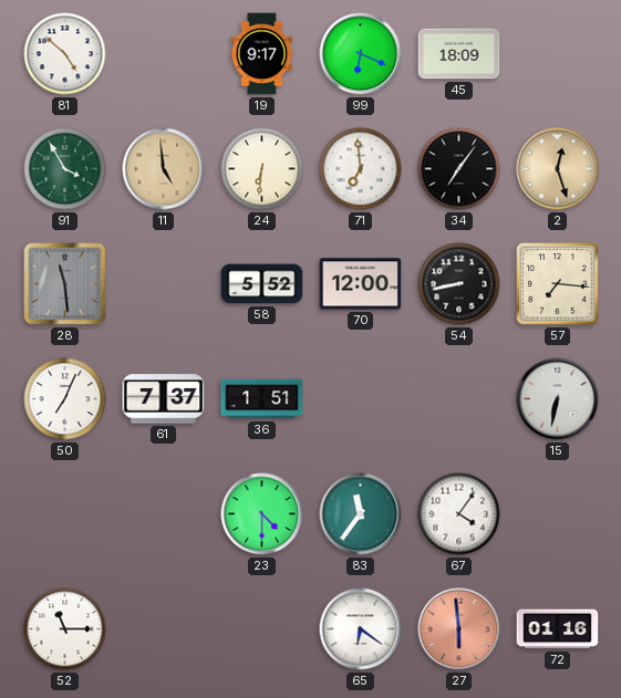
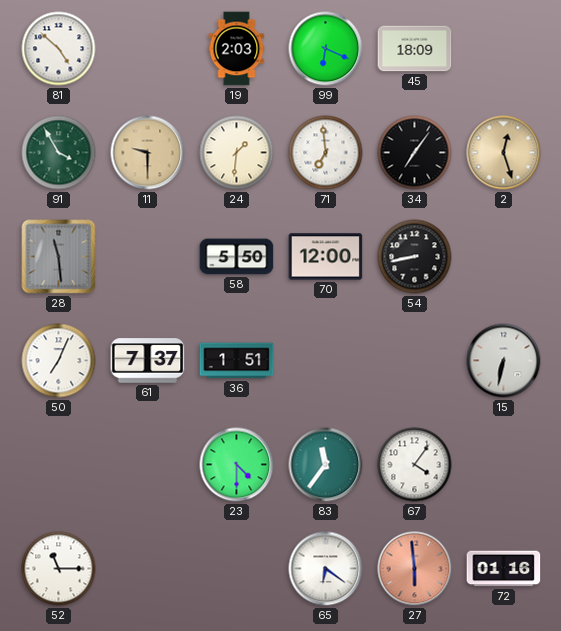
19: 9:17 -> 2:03 (237, 49)
11: 4:59 -> 9:30 (148, 153)
24: 6:31 -> 1:31 (237, 153)
58: 5:52 -> 5:50 (237, 257)
57: 7:16 -> none (558, 284)
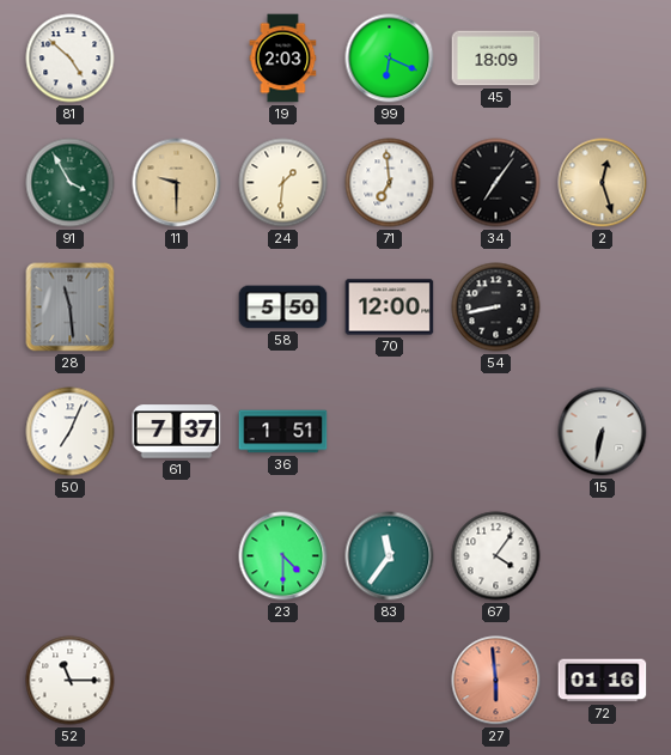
65: 6:21 -> none (326, 569)
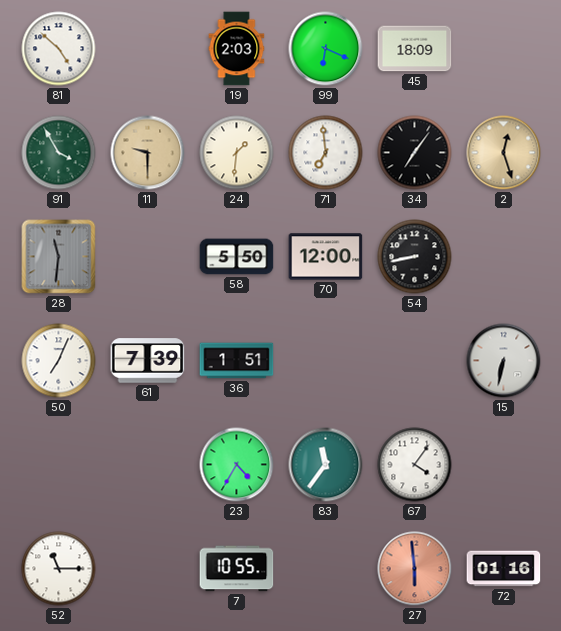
28: 11:29 -> 11:31 (59, 257)
61: 7:37 -> 7:39 (148, 361)
23: 4:30 -> 4:35 (237, 465)
7: none -> 10:55 (237, 569)
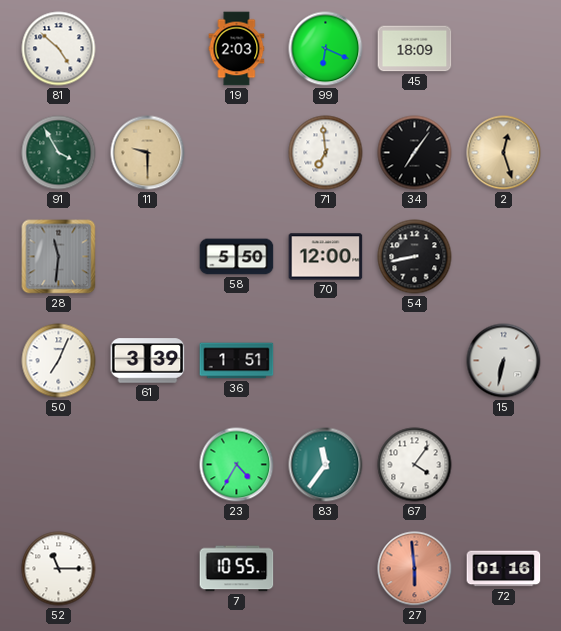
24: 1:31 -> none (237, 153)
61: 7:39 -> 3:39 (148, 361)
